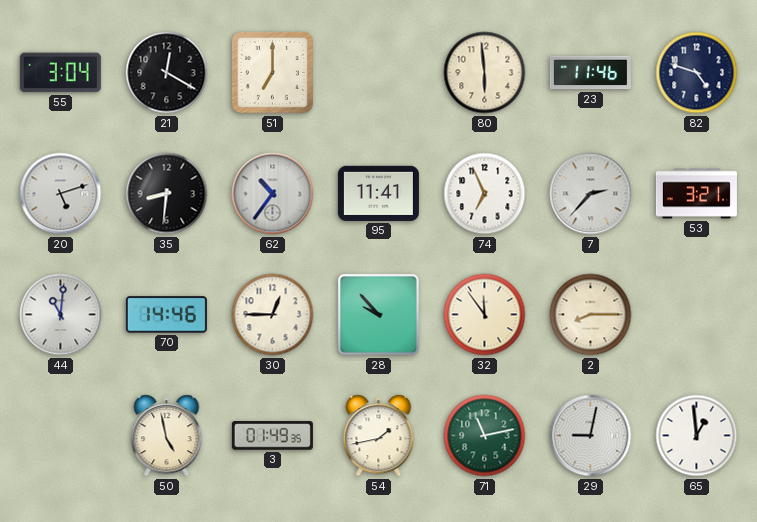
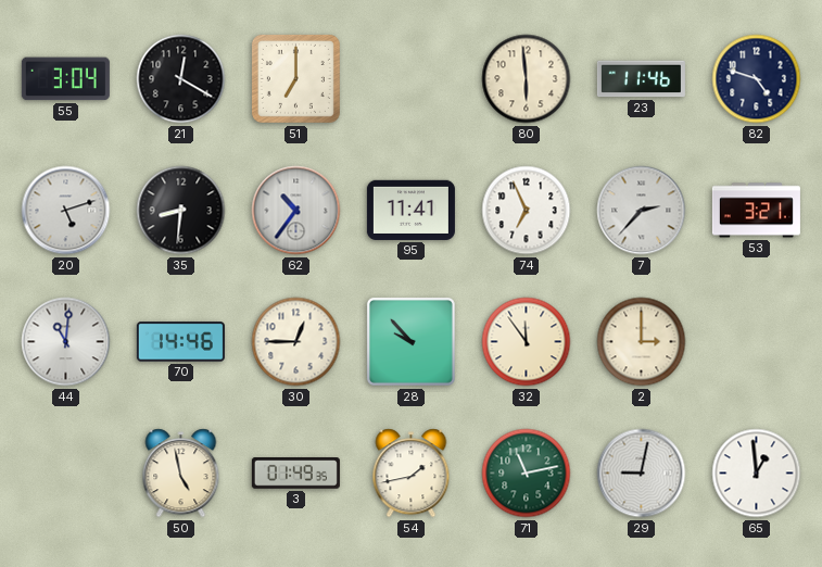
2: 8:15 -> 3:00 (642, 342)
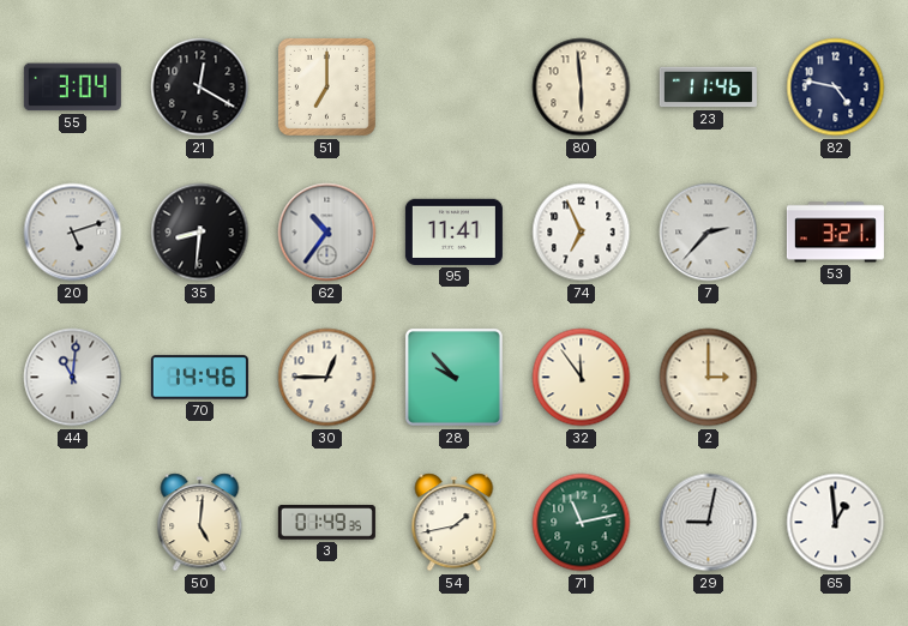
82: 4:48 -> 4:47 (836, 88)
50: 4:58 -> 5:01 (200, 523)
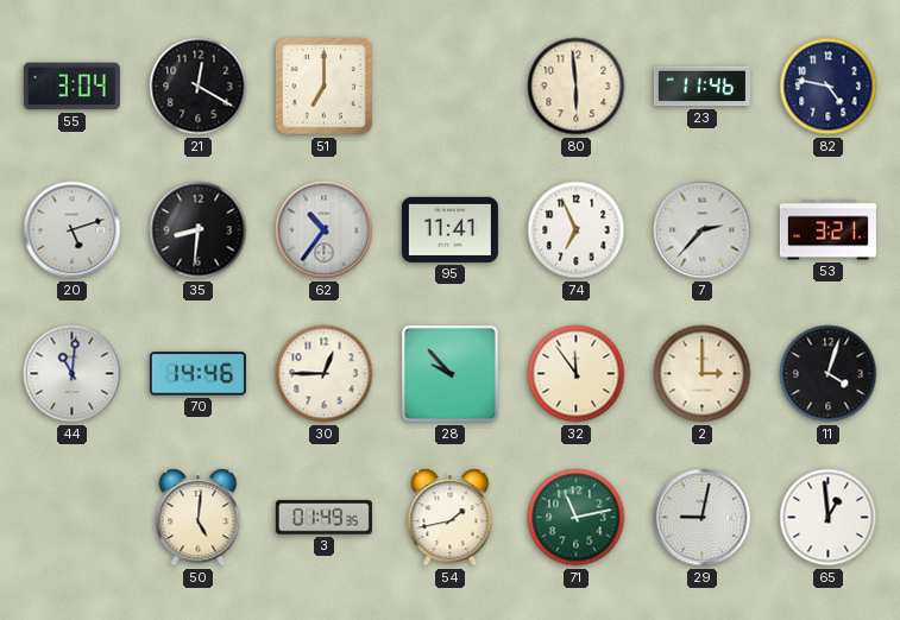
11: none -> 4:03 (829, 374)
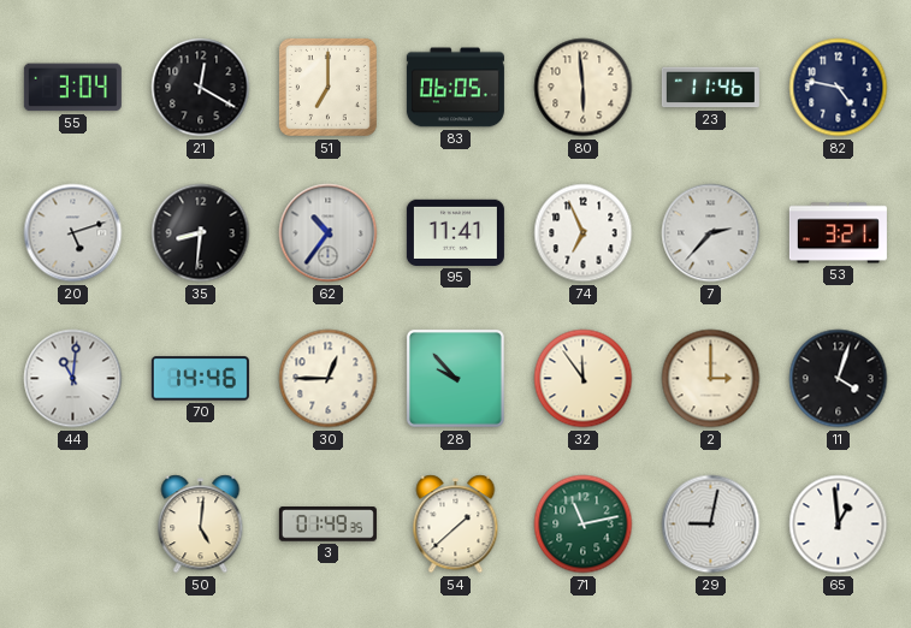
83: none -> 06:05 (455, 88)
54: 1:43 -> 1:38 (456, 525)
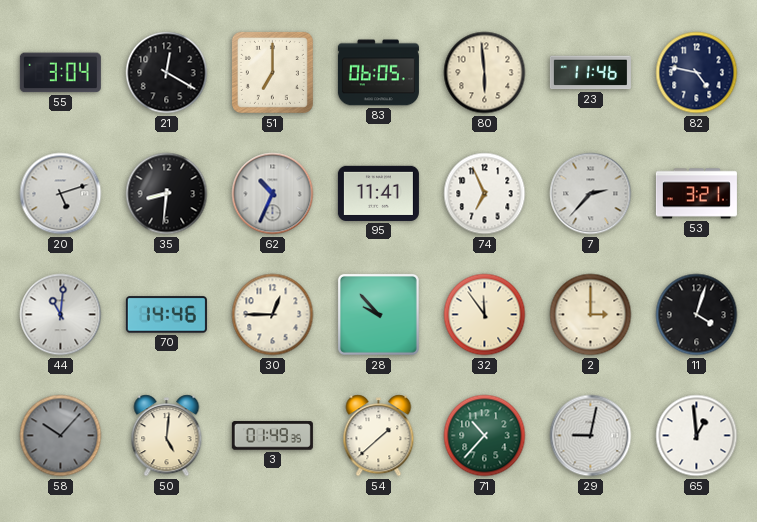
62: 10:36 -> 10:34 (273, 194)
58: none -> 10:07 (61, 436)
71: 11:13 -> 10:37 (485, 436)
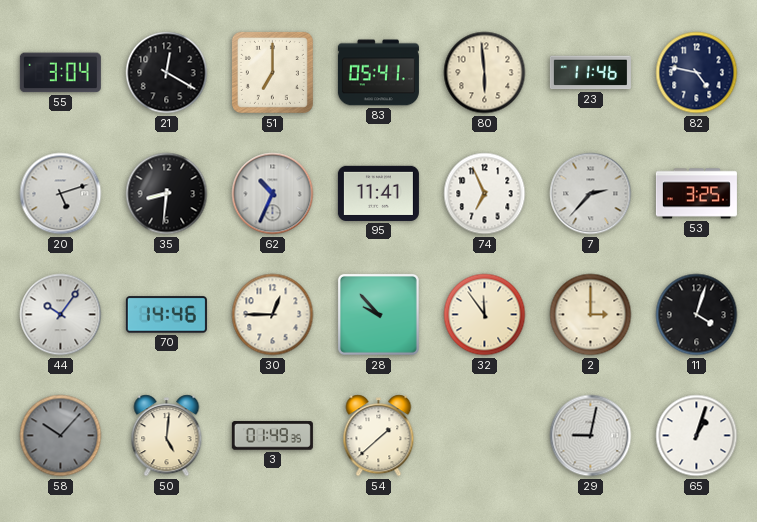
83: 06:05 -> 05:41 (378, 73)
53: 3:21 -> 3:25 (696, 194)
44: 11:01 -> 10:06 (61, 315)
71: 10:37 -> none (485, 436)
65: 12:59 -> 1:03 (697, 436)
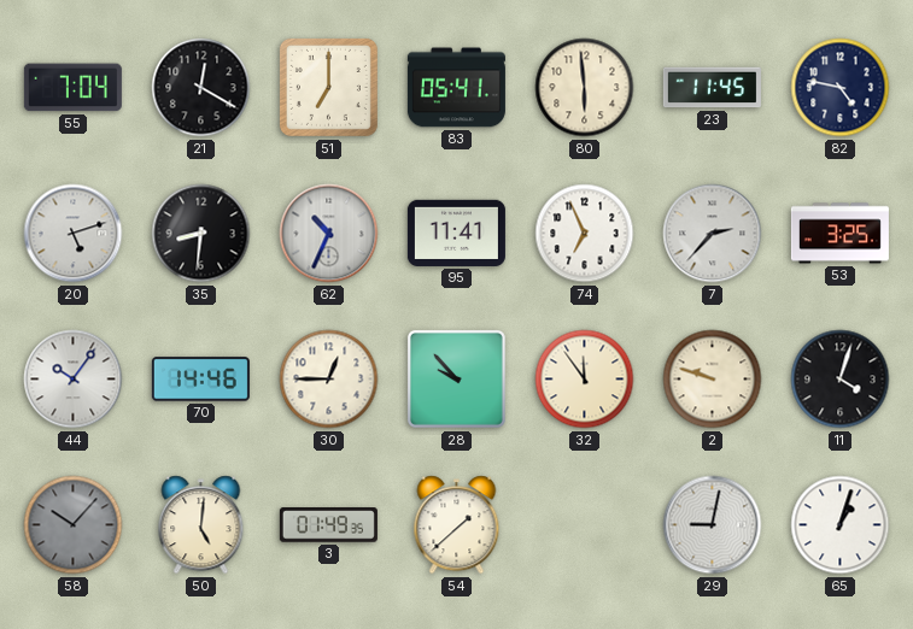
55: 3:04 -> 7:04 (72, 88)
23: 11:46 -> 11:45 (712, 88)
2: 3:00 -> 9:48 (713, 380)
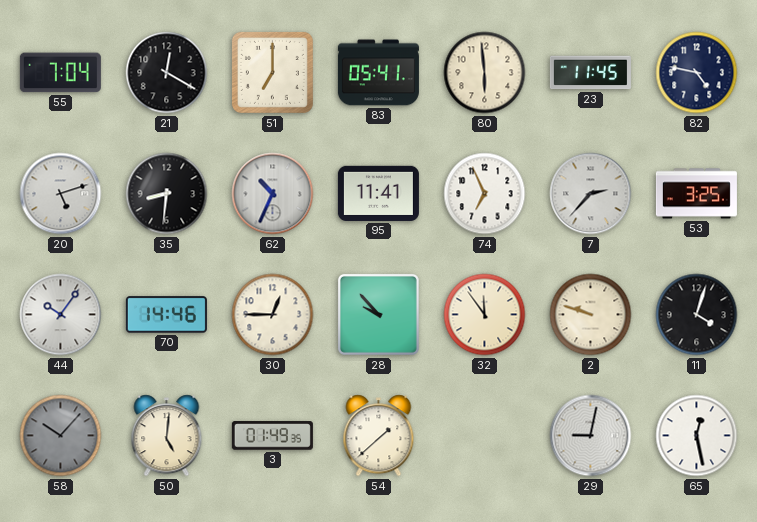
65: 1:03 -> 12:28 (697, 436)
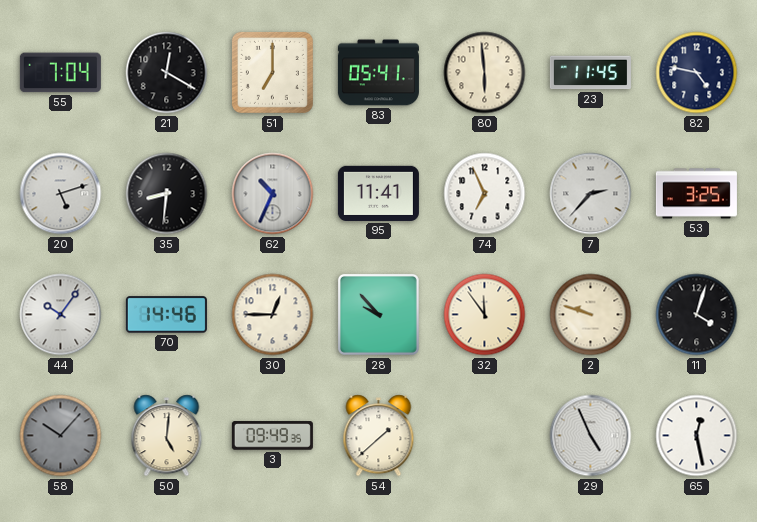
3: 01:49 -> 09:49 (272, 436)
29: 9:02 -> 4:56 (591, 436)
